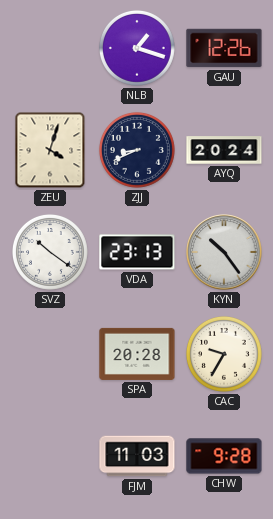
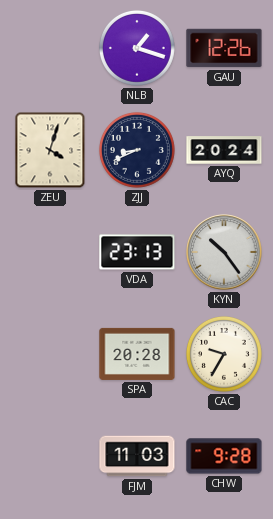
SVZ: 10:21 -> none (50, 252)
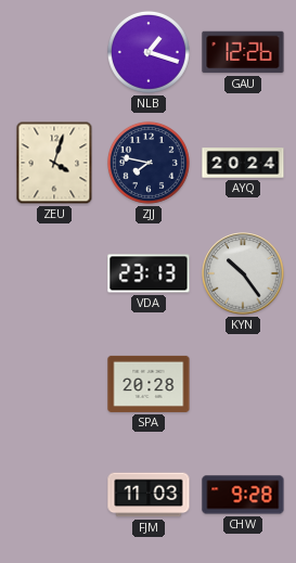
ZJJ: 8:41 -> 7:47 (149, 163)
CAC: 9:35 -> none (224, 354)
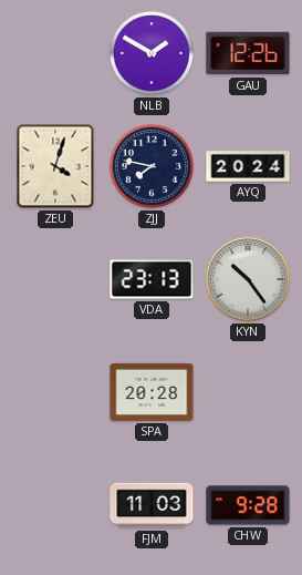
NLB: 1:18 -> 1:50 (152, 53)
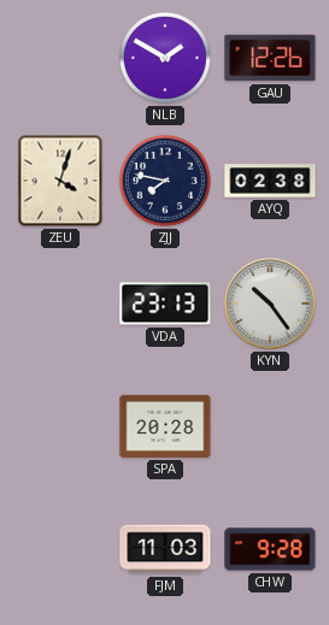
AYQ: 20:24 -> 02:38 (270, 181)
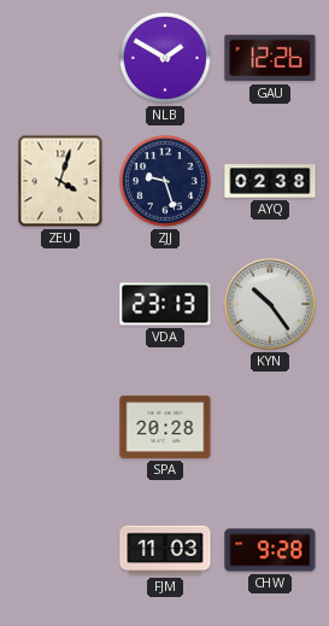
ZJJ: 7:47 -> 9:27 (165, 181)
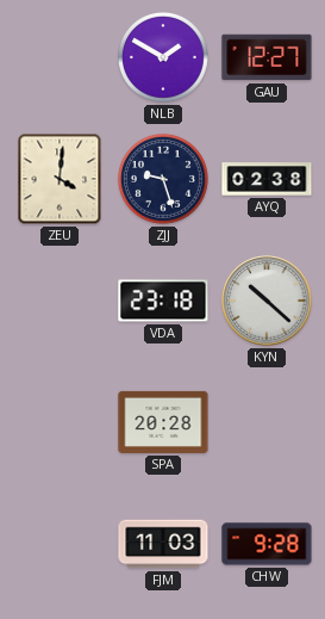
GAU: 12:26 -> 12:27 (267, 57)
ZEU: 4:03 -> 4:01 (60, 179)
VDA: 23:13 -> 23:18 (163, 301)
KYN: 10:24 -> 10:22 (267, 301)
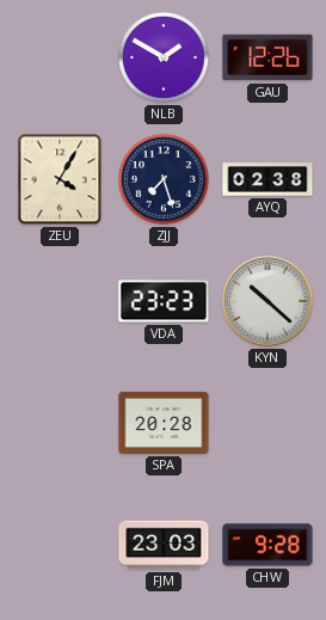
GAU: 12:27 -> 12:26 (267, 57)
ZEU: 4:01 -> 4:05 (60, 179)
ZJJ: 9:27 -> 7:27 (164, 179)
VDA: 23:18 -> 23:23 (164, 301)
FJM: 11:03 -> 23:03 (164, 545)
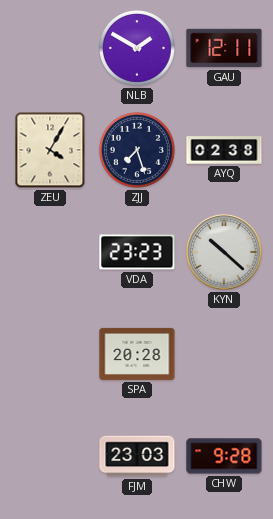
GAU: 12:26 -> 12:11 (224, 48)
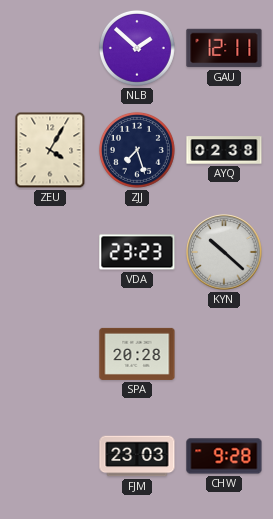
NLB: 1:50 -> 1:52 (137, 48)
